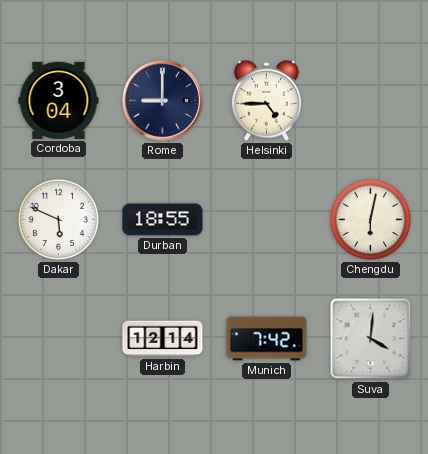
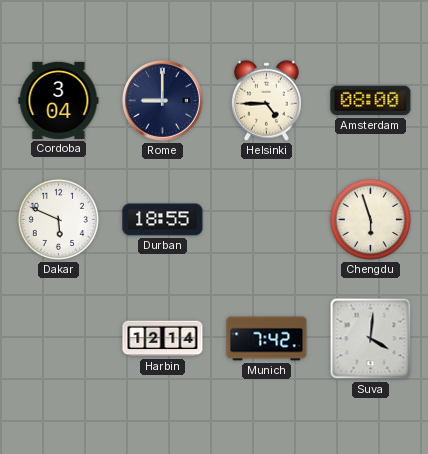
Amsterdam: none -> 08:00 (371, 101)
Chengdu: 6:02 -> 5:57 (370, 219)
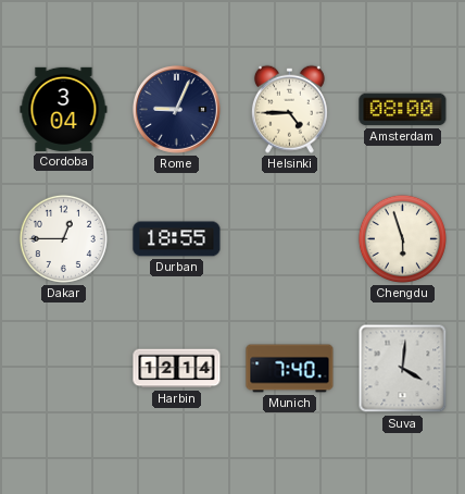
Rome: 9:00 -> 9:04 (176, 109)
Dakar: 5:49 -> 12:45 (63, 238)
Munich: 7:42 -> 7:40 (290, 369)
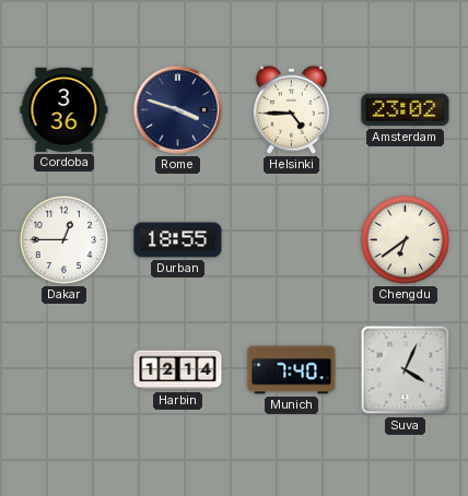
Cordoba: 3:04 -> 3:36 (65, 109)
Rome: 9:04 -> 3:48 (177, 109)
Amsterdam: 08:00 -> 23:02 (406, 110)
Chengdu: 5:57 -> 6:39 (405, 239)
Suva: 4:01 -> 4:04 (406, 370)
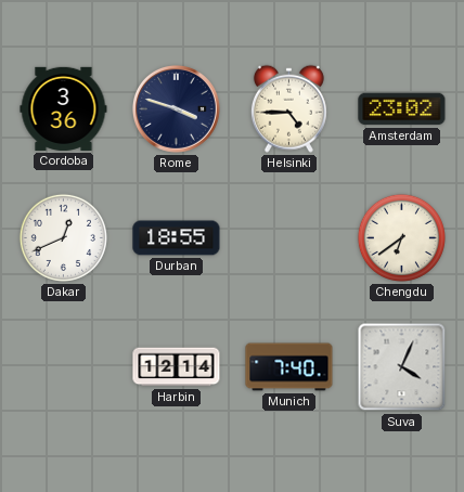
Dakar: 12:45 -> 12:41 (63, 237)
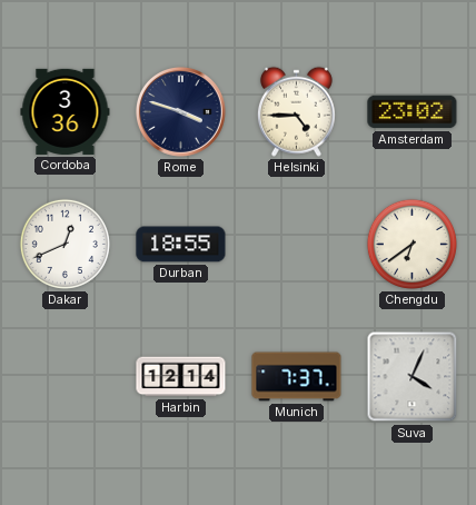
Munich: 7:40 -> 7:37 (297, 377)
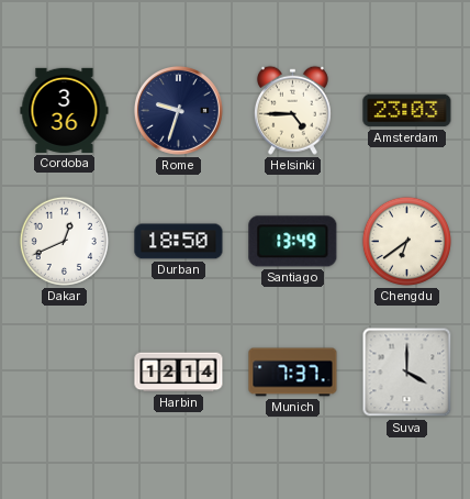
Rome: 3:48 -> 9:33 (178, 110)
Amsterdam: 23:02 -> 23:03 (407, 111)
Durban: 18:55 -> 18:50 (179, 242)
Santiago: none -> 13:49 (293, 242)
Suva: 4:04 -> 4:00 (407, 373)
